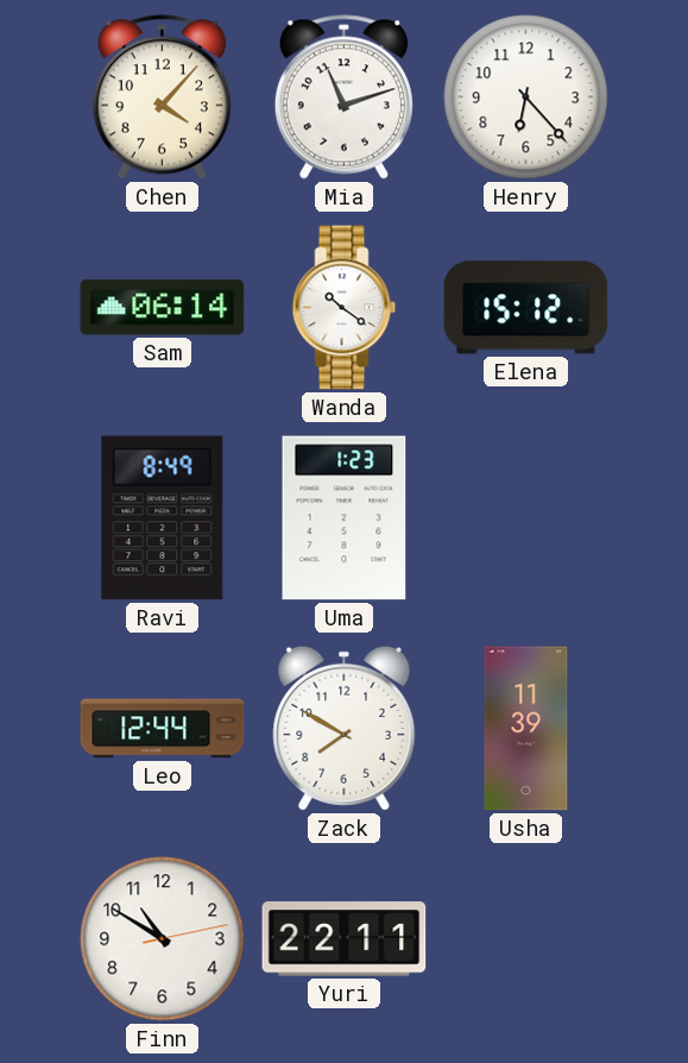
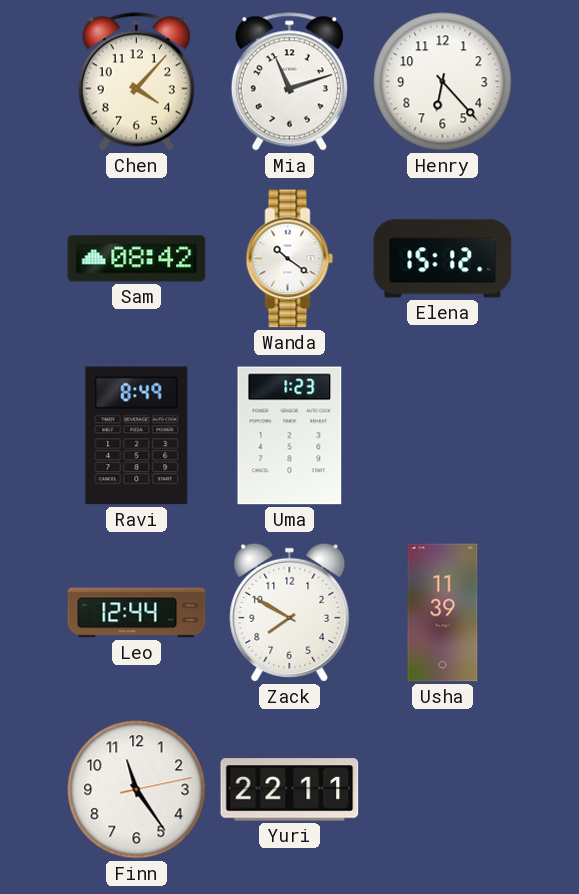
Sam: 06:14 -> 08:42 (137, 259)
Finn: 10:50 -> 11:24 (137, 790)
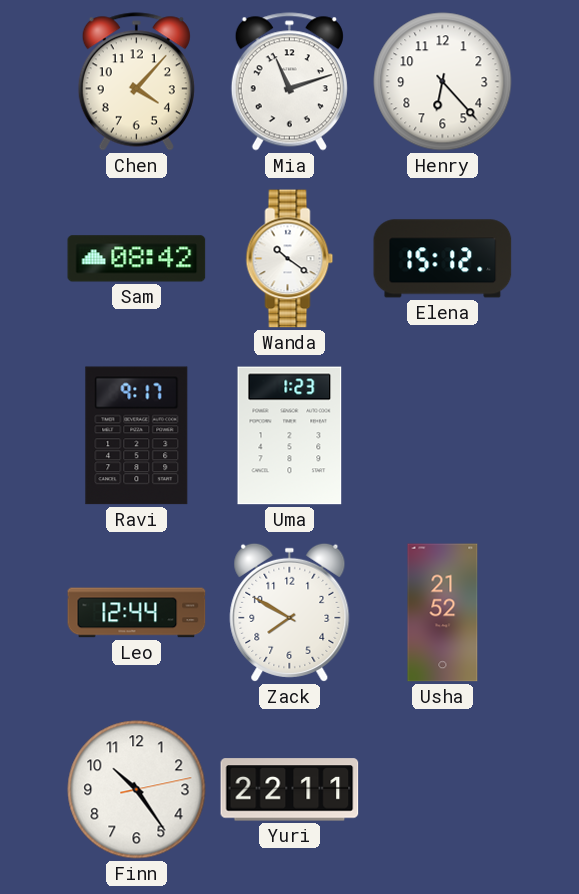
Ravi: 8:49 -> 9:17 (137, 436)
Usha: 11:39 -> 21:52 (443, 613)
Finn: 11:24 -> 10:24 (137, 790)
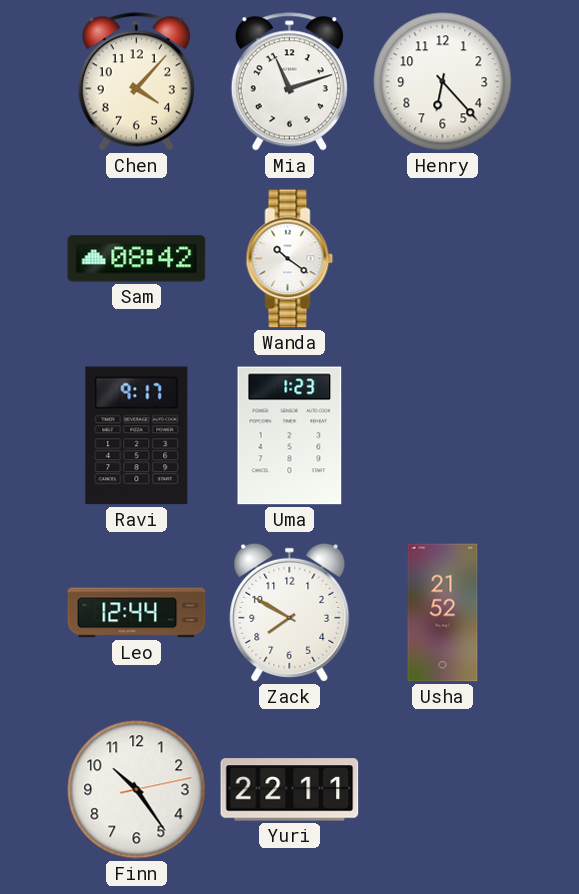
Elena: 15:12 -> none (443, 259)
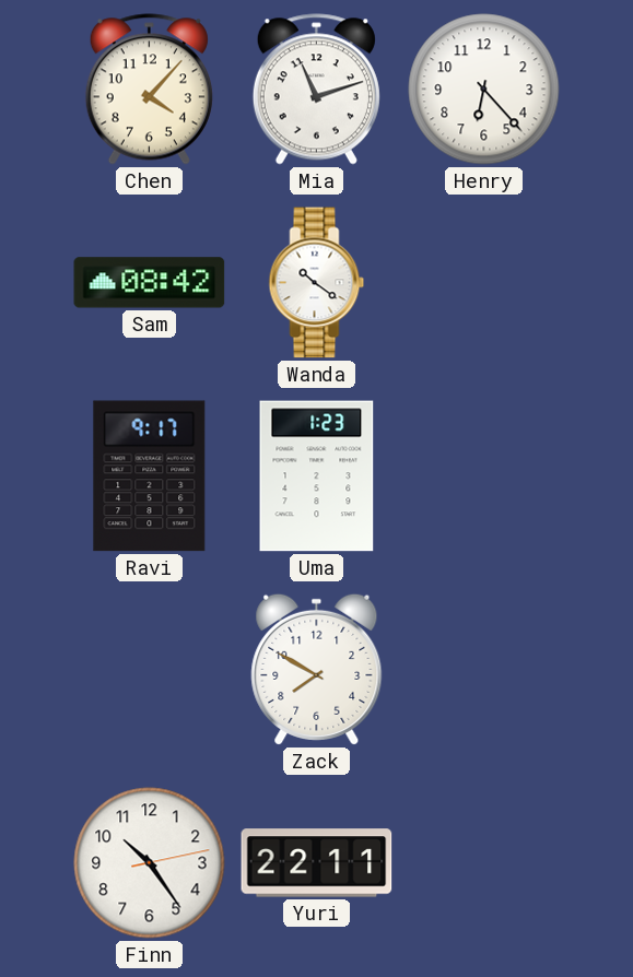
Leo: 12:44 -> none (137, 613)
Usha: 21:52 -> none (443, 613)
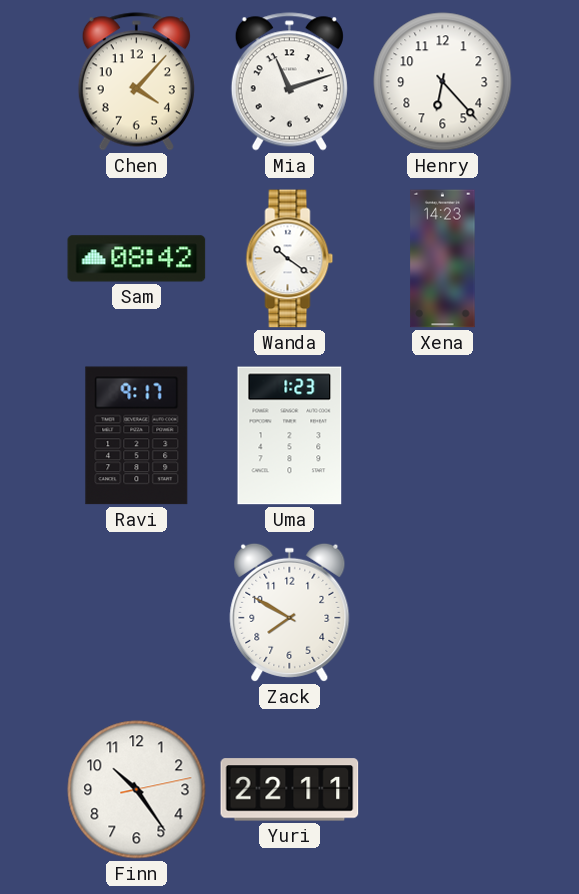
Xena: none -> 14:23 (443, 259)
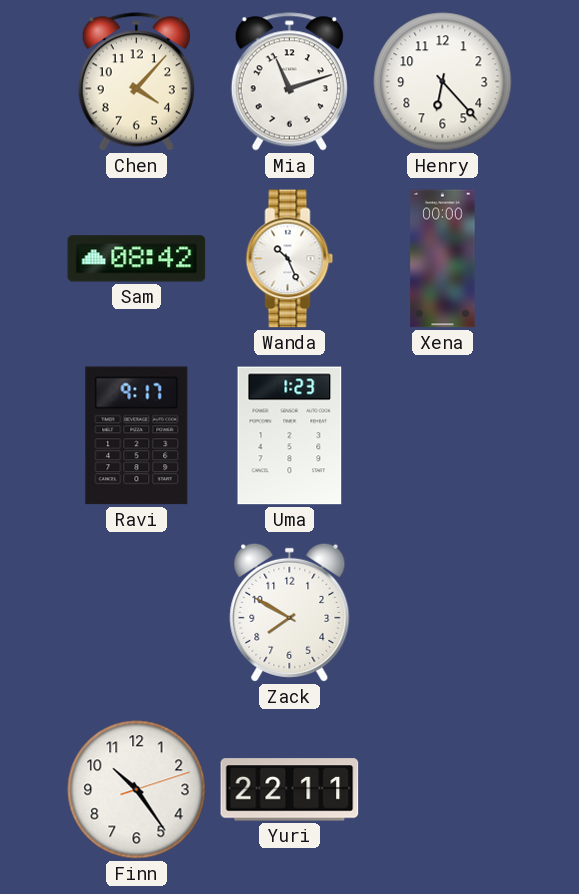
Wanda: 10:21 -> 10:26 (290, 259)
Xena: 14:23 -> 00:00 (443, 259)
Finn: 10:24:13 -> 10:24:12 (137, 790)
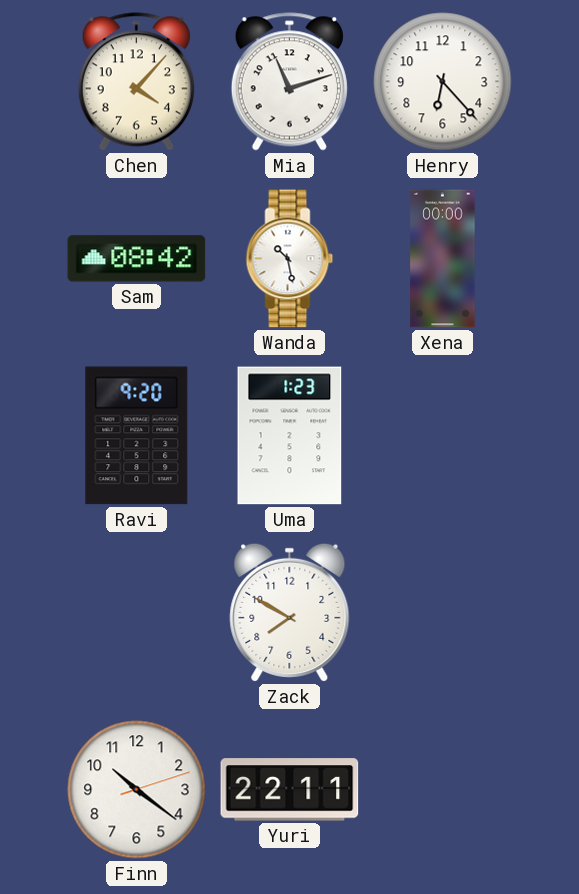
Wanda: 10:26 -> 10:28 (290, 259)
Ravi: 9:17 -> 9:20 (137, 436)
Finn: 10:24 -> 10:21 (137, 790)
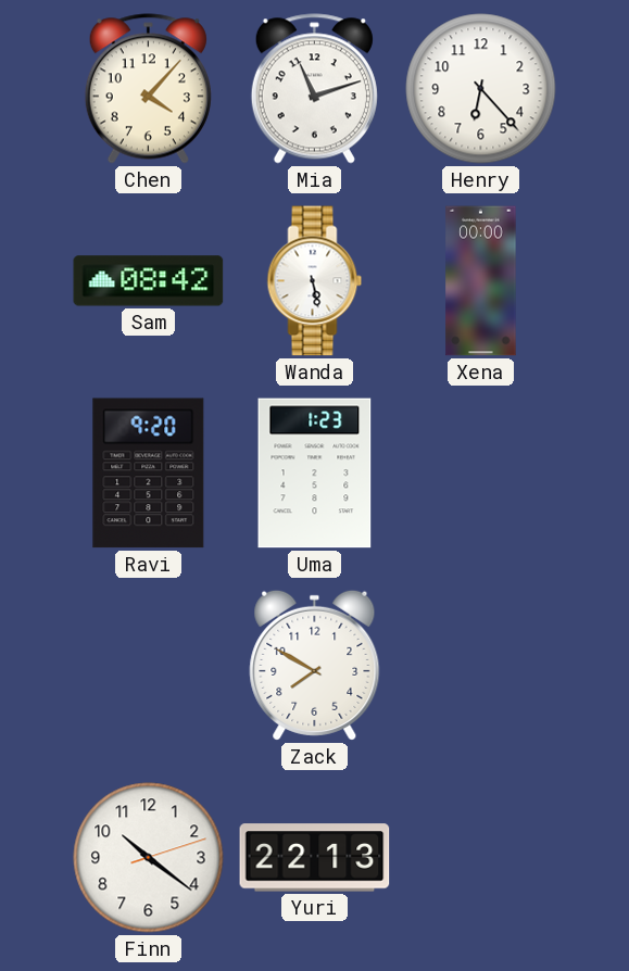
Wanda: 10:28 -> 5:28 (315, 281)
Yuri: 22:11 -> 22:13 (315, 858)
